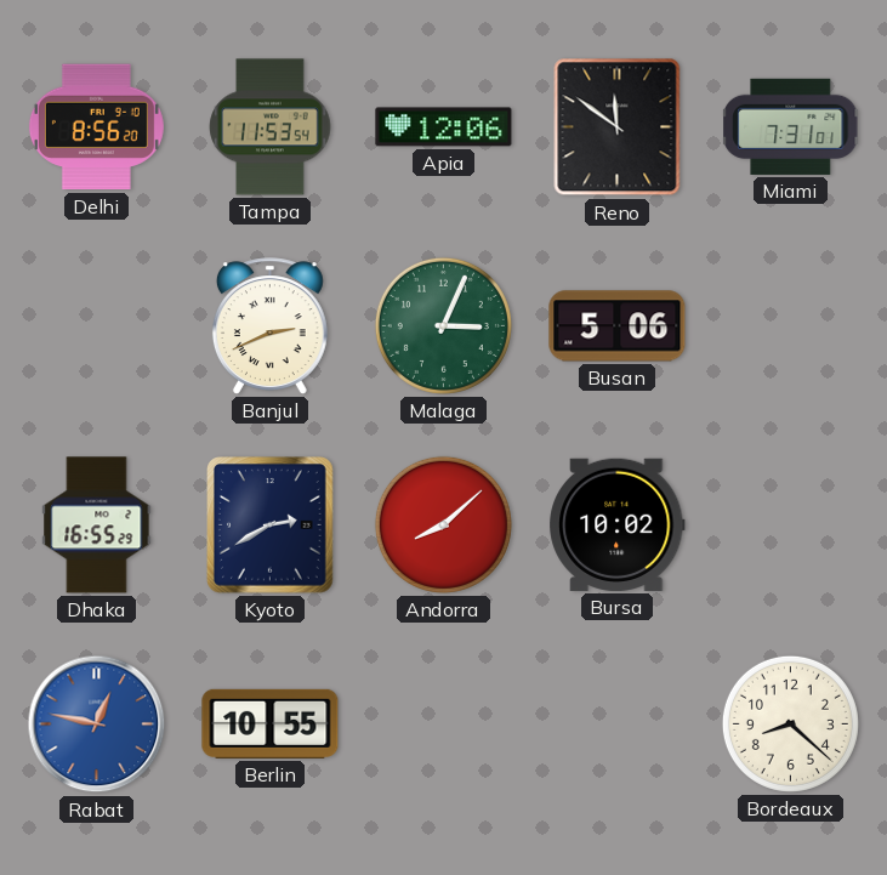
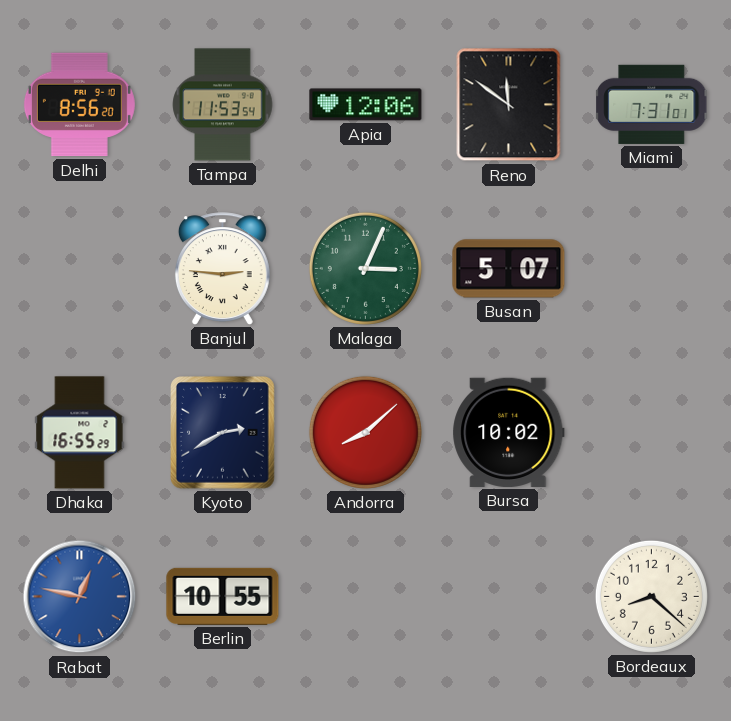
Banjul: 2:41 -> 2:46 (222, 269)
Busan: 5:06 -> 5:07 (509, 269)
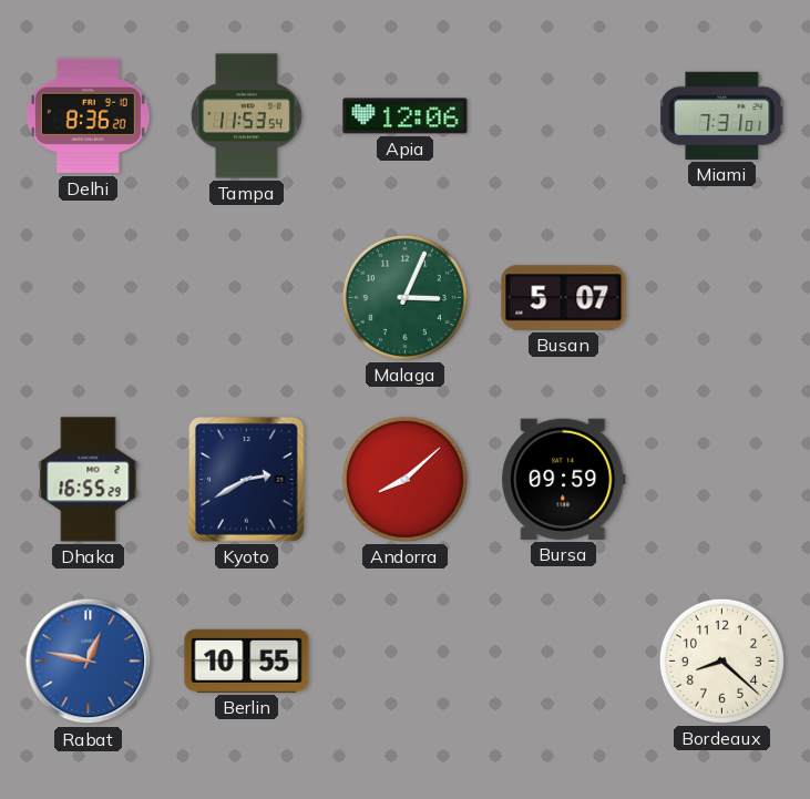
Delhi: 8:56 -> 8:36 (88, 116)
Reno: 11:51 -> none (509, 105)
Banjul: 2:46 -> none (222, 269)
Bursa: 10:02 -> 09:59 (564, 479)
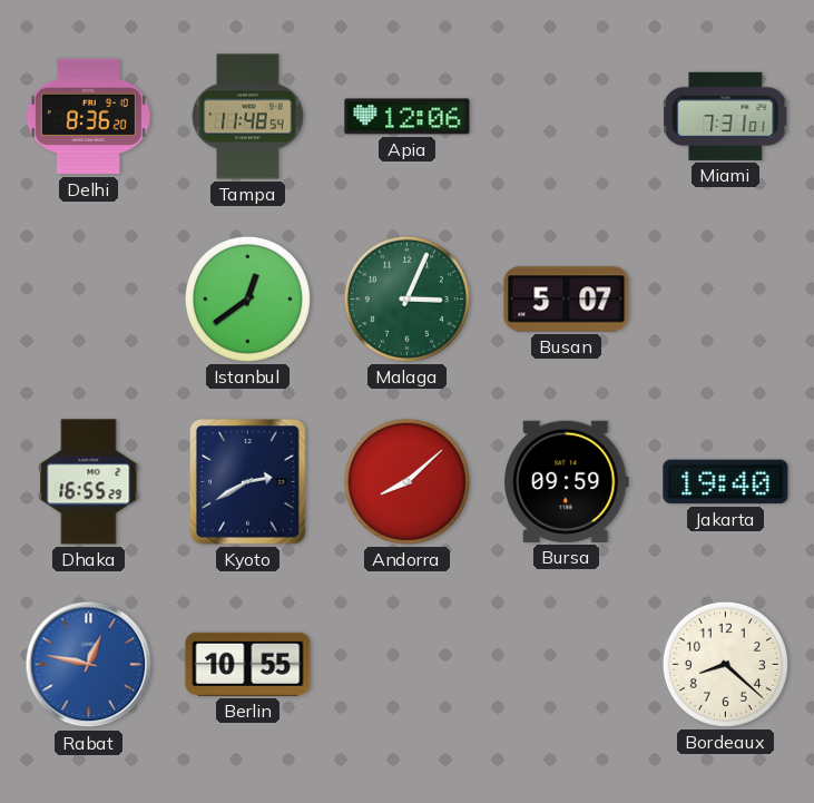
Tampa: 11:53 -> 11:48 (248, 117)
Istanbul: none -> 12:39 (247, 298)
Jakarta: none -> 19:40 (726, 482)
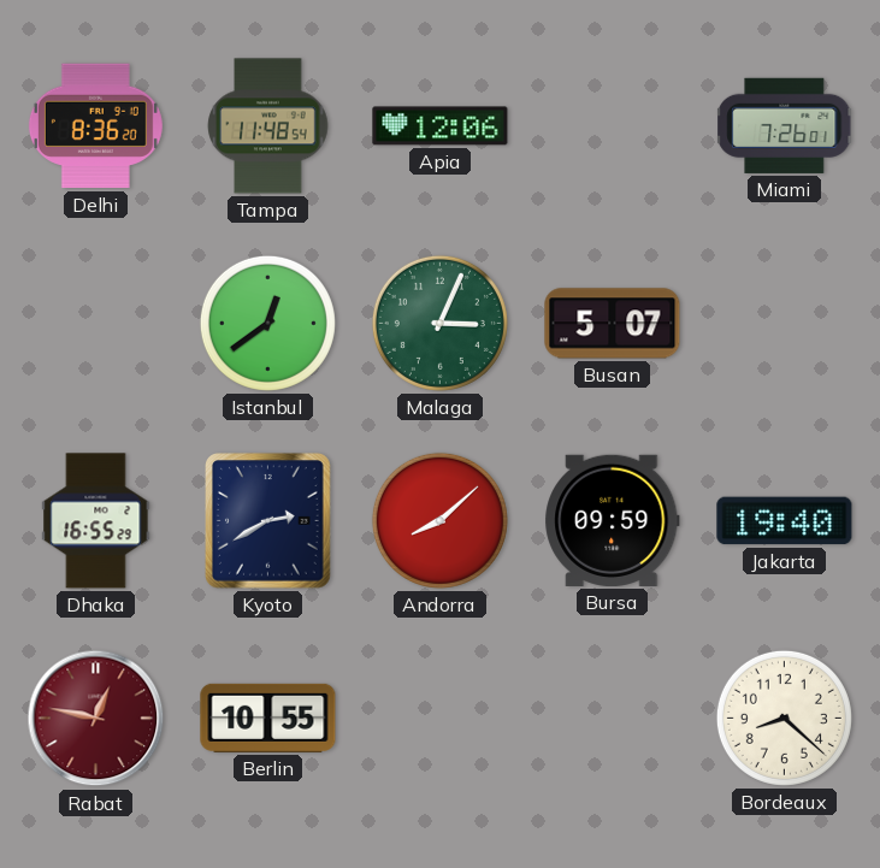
Miami: 7:31 -> 7:26 (785, 125)
Rabat dial: blue -> burgundy (96, 719)
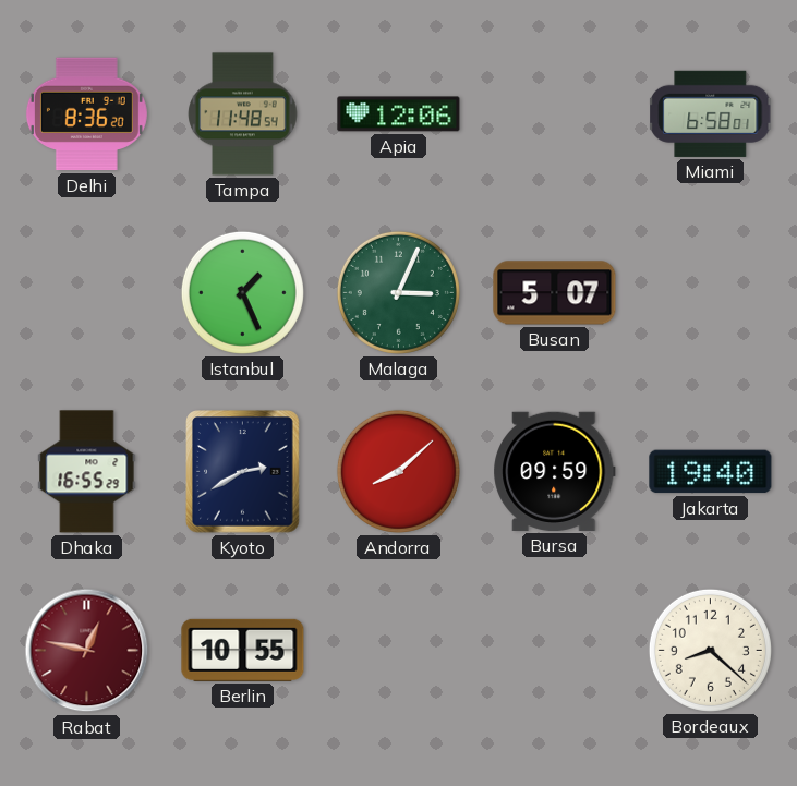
Miami: 7:26 -> 6:58 (711, 113)
Istanbul: 12:39 -> 1:26 (242, 292)
